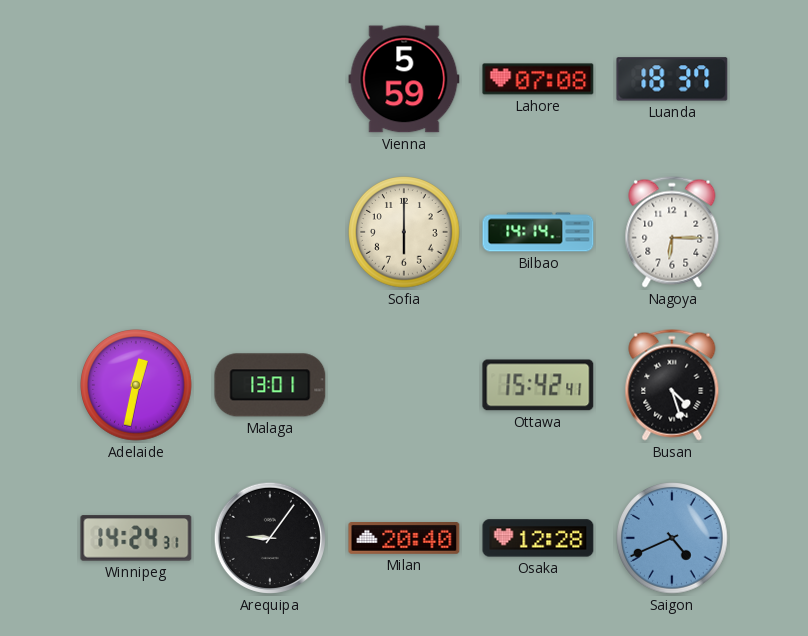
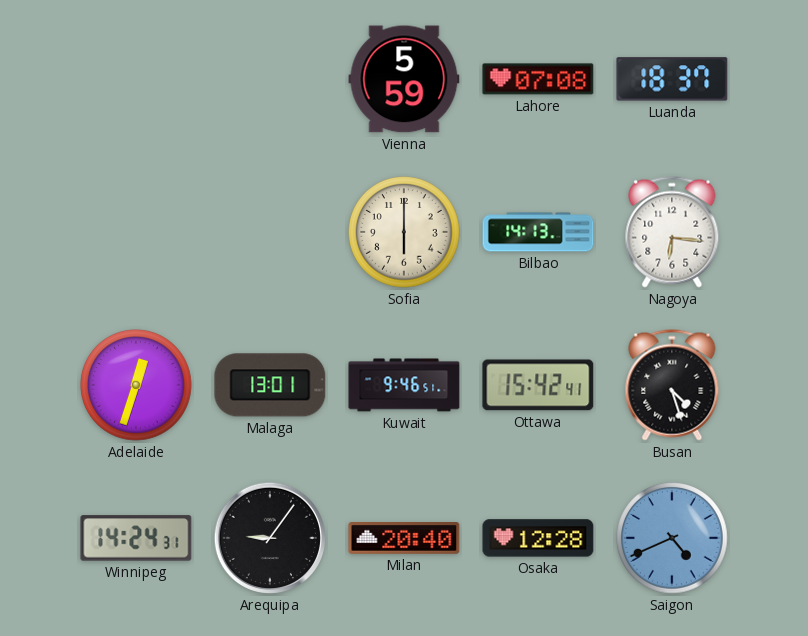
Bilbao: 14:14 -> 14:13 (538, 232)
Nagoya: 6:15 -> 6:16 (672, 232)
Adelaide: 12:32 -> 12:33 (136, 385)
Kuwait: none -> 9:46 (404, 385)
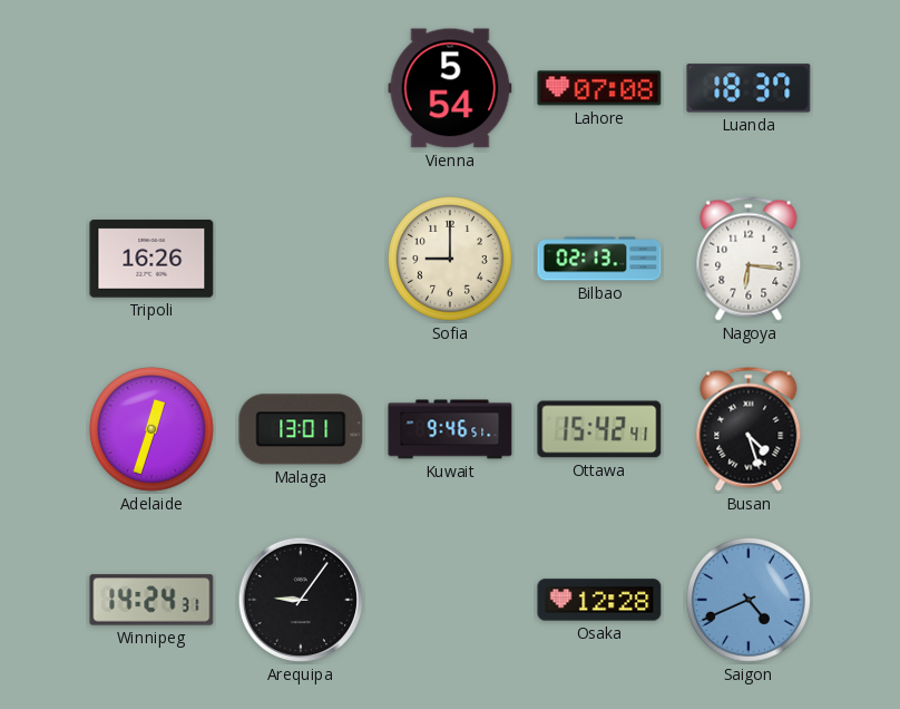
Vienna: 5:59 -> 5:54 (450, 88)
Tripoli: none -> 16:26 (151, 259)
Sofia: 6:00 -> 9:00 (450, 259)
Bilbao: 14:13 -> 02:13 (599, 259)
Milan: 20:40 -> none (404, 539)
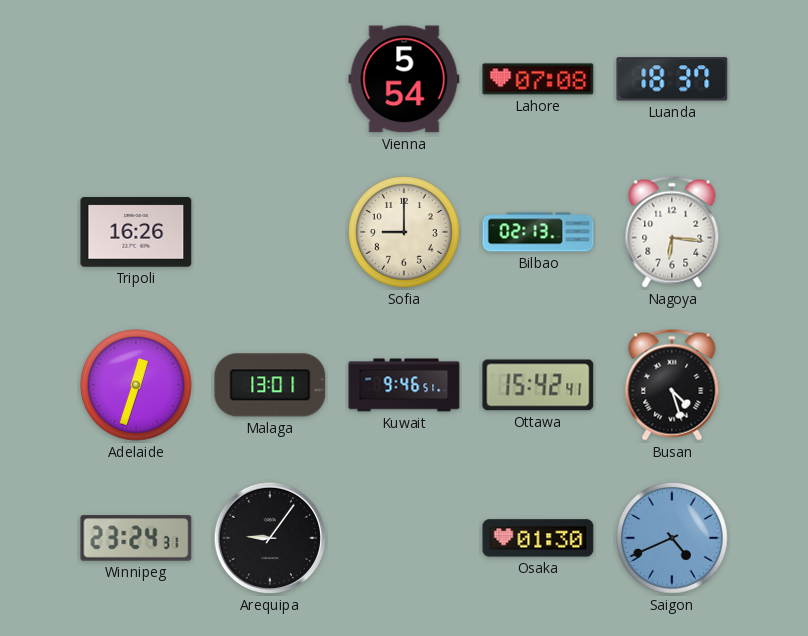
Winnipeg: 14:24 -> 23:24 (136, 538)
Osaka: 12:28 -> 01:30 (538, 538)
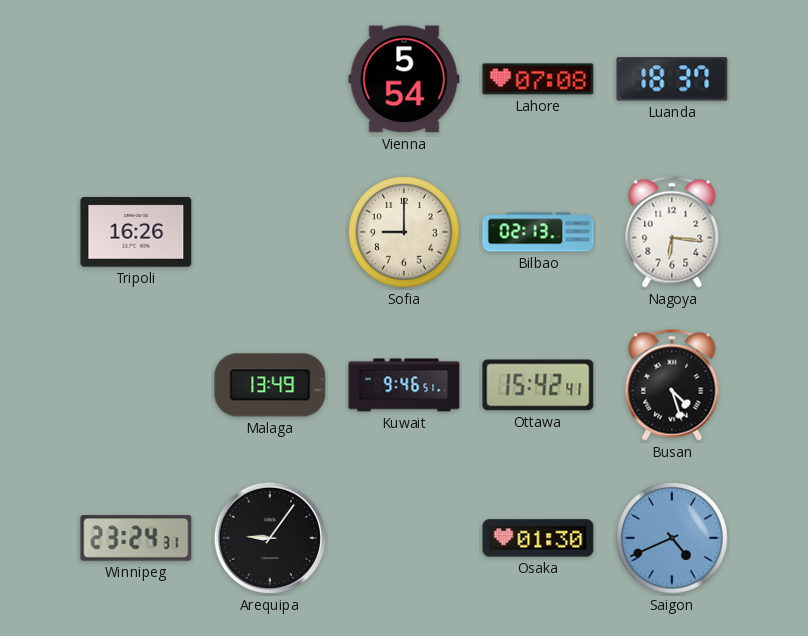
Adelaide: 12:33 -> none (136, 385)
Malaga: 13:01 -> 13:49 (270, 385)
